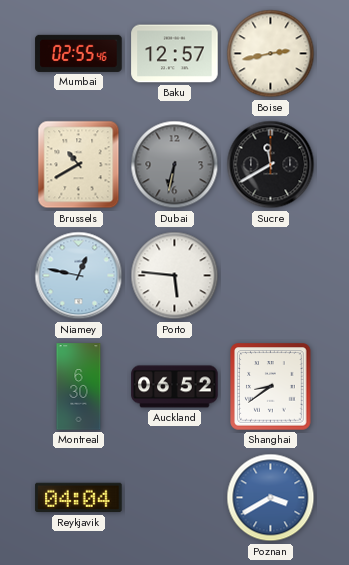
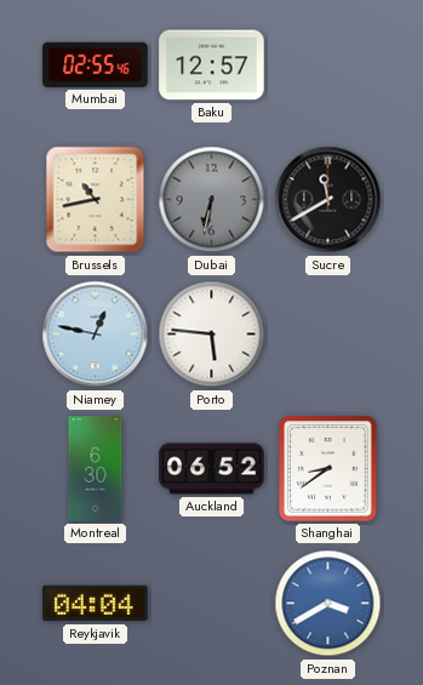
Boise: 2:43 -> none (271, 54)
Brussels: 10:40 -> 10:43 (96, 200)
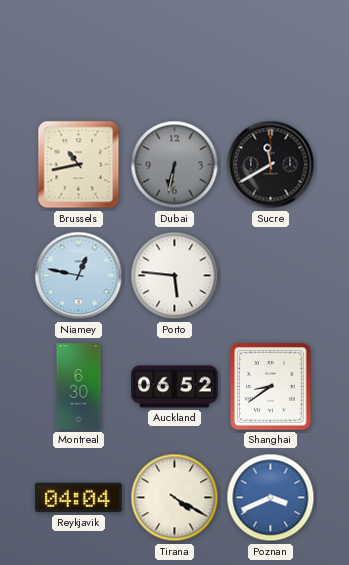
Mumbai: 02:55 -> none (96, 64)
Baku: 12:57 -> none (212, 65)
Tirana: none -> 4:20 (175, 498)
Poznan: 3:40 -> 3:41 (271, 498)
